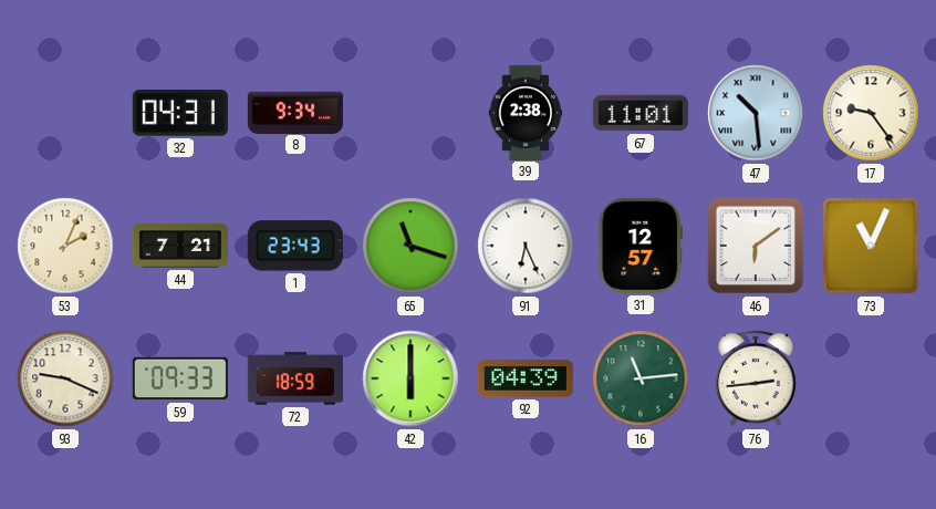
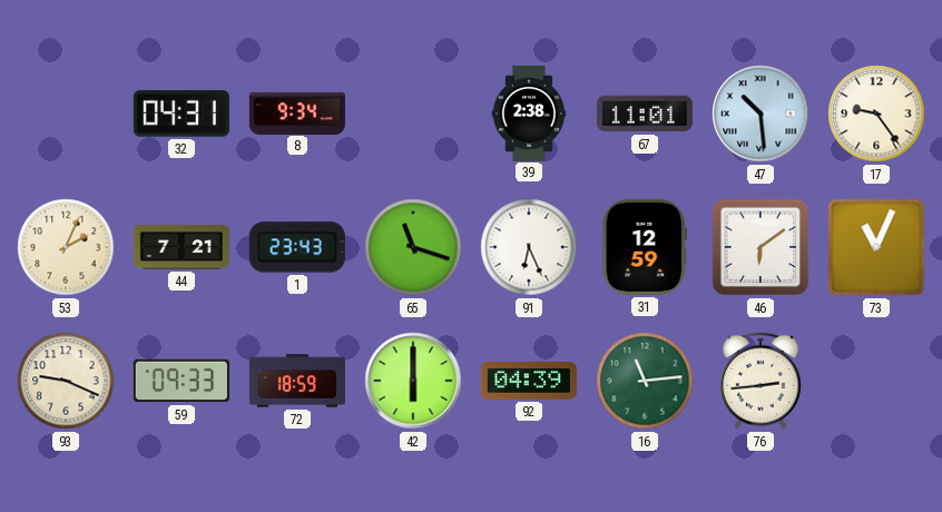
31: 12:57 -> 12:59 (644, 247)
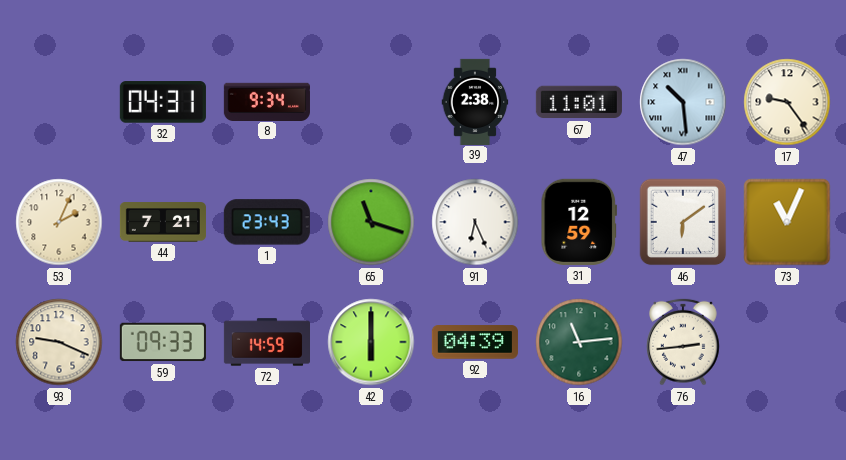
72: 18:59 -> 14:59 (266, 342)
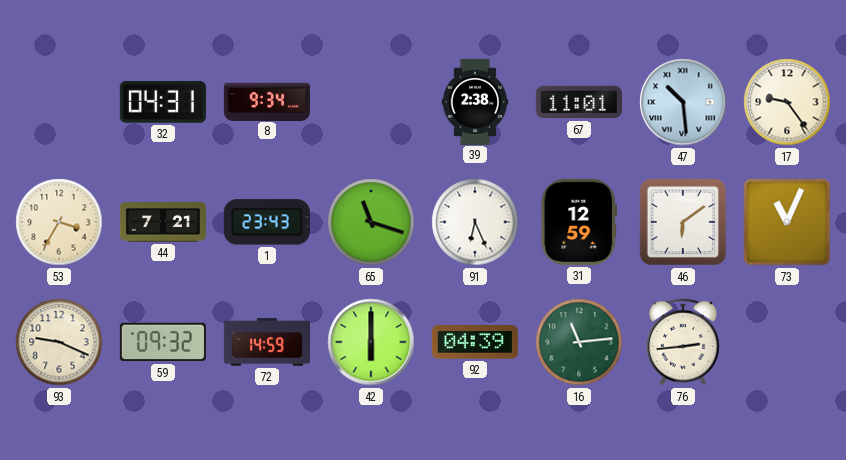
53: 2:04 -> 3:35 (59, 222)
59: 09:33 -> 09:32 (163, 342)
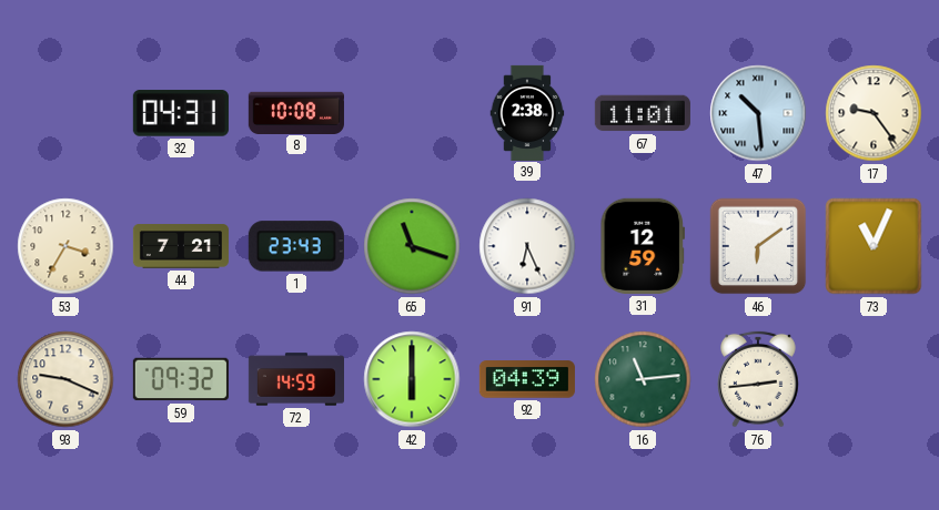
8: 9:34 -> 10:08 (296, 112)
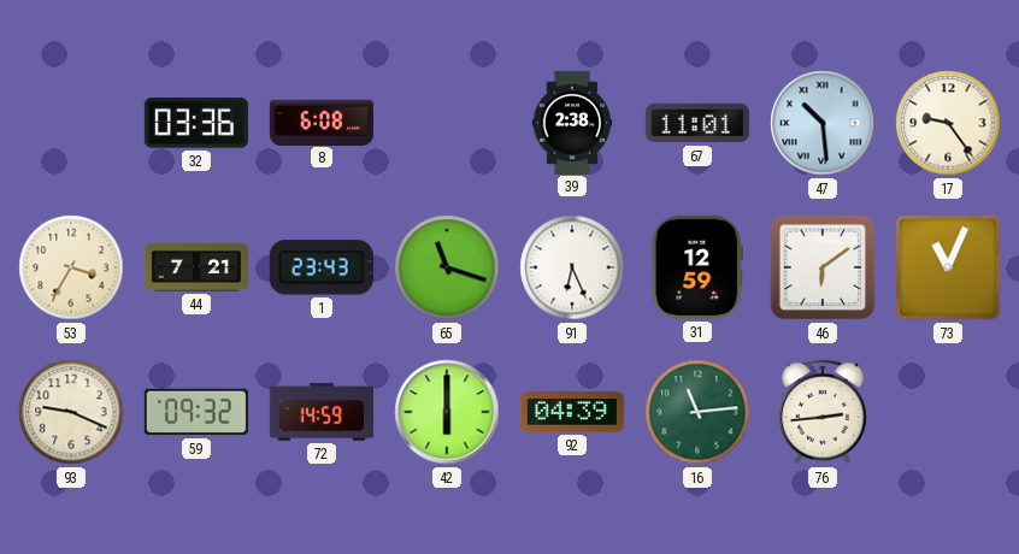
32: 04:31 -> 03:36 (196, 123)
8: 10:08 -> 6:08 (322, 122)
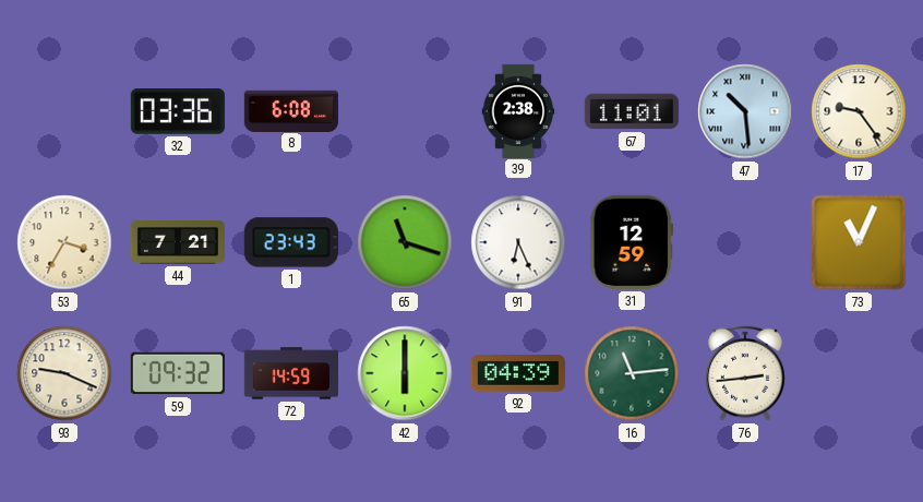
46: 6:09 -> none (823, 267)
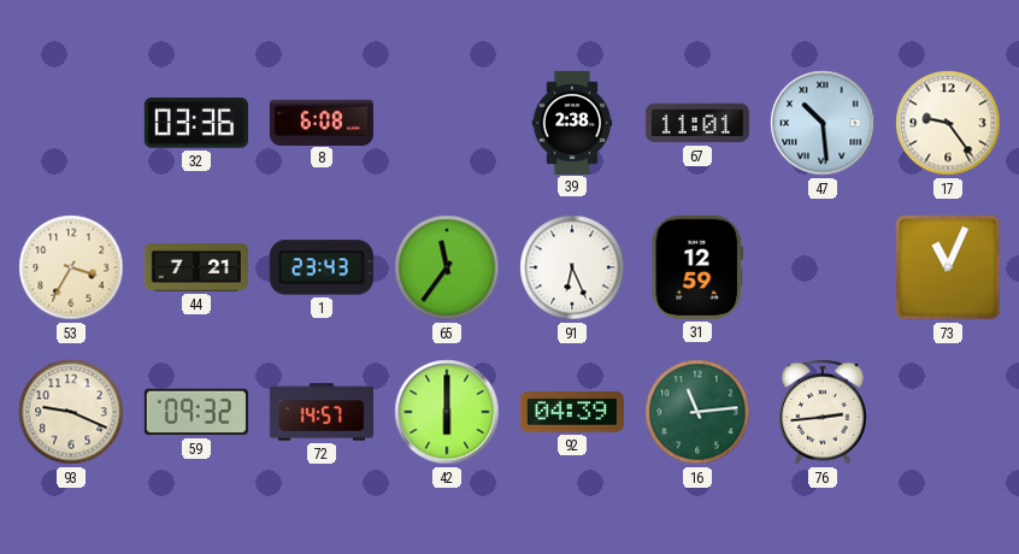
65: 11:18 -> 11:36 (447, 267)
72: 14:59 -> 14:57 (320, 412)
